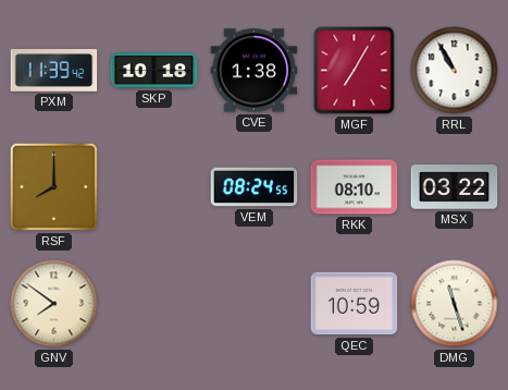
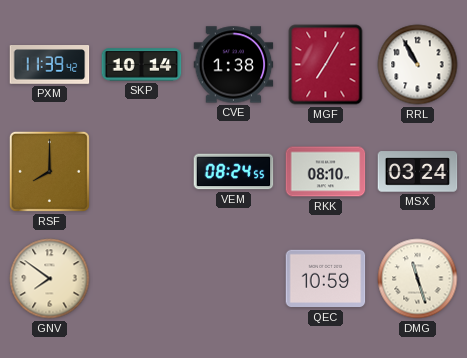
SKP: 10:18 -> 10:14 (142, 65)
MSX: 03:22 -> 03:24 (418, 172)
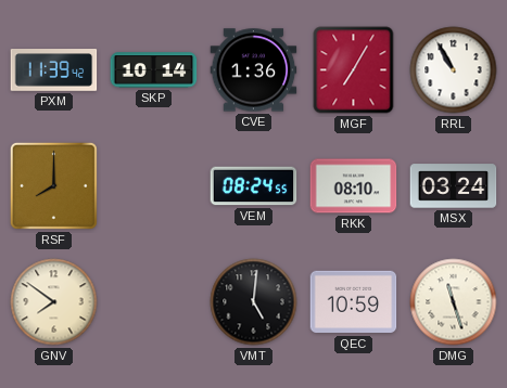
CVE: 1:38 -> 1:36 (254, 70)
VMT: none -> 5:01 (254, 302)
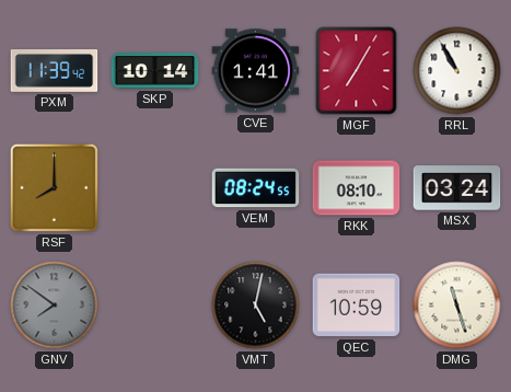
CVE: 1:36 -> 1:41 (256, 71)
GNV dial: cream -> grey (55, 305)
VMT: 5:01 -> 5:02 (256, 305)
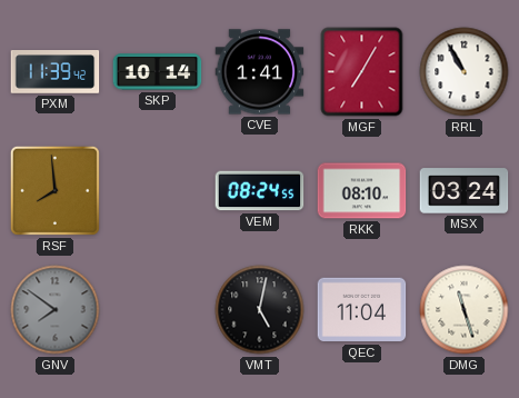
RSF: 8:00 -> 7:59 (54, 190)
QEC: 10:59 -> 11:04 (362, 310)
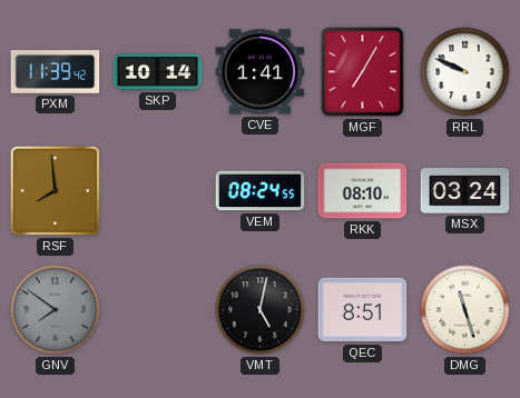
RRL: 10:55 -> 9:49 (465, 72)
QEC: 11:04 -> 8:51 (363, 310)
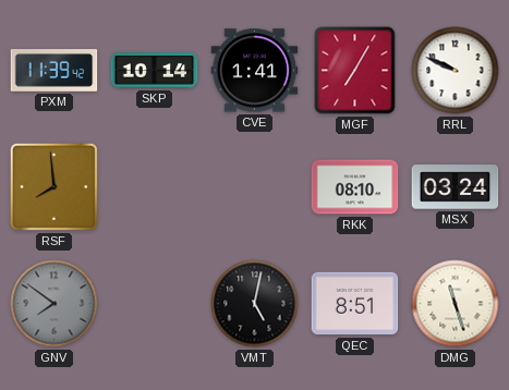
VEM: 08:24 -> none (261, 191)
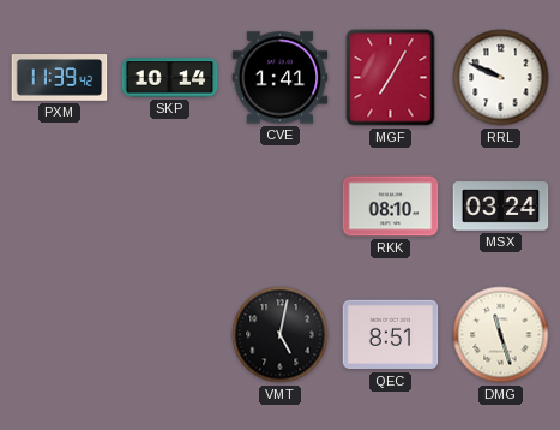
RSF: 7:59 -> none (53, 186)
GNV: 7:51 -> none (54, 304)
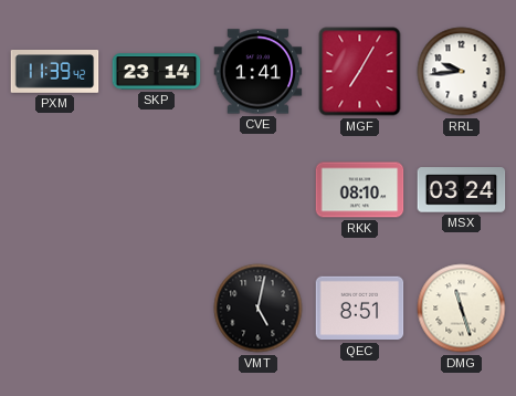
SKP: 10:14 -> 23:14 (157, 72)
RRL: 9:49 -> 9:44 (462, 72)
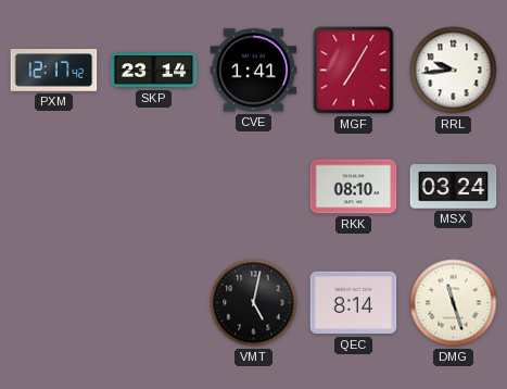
PXM: 11:39 -> 12:17 (54, 71)
QEC: 8:51 -> 8:14 (354, 303)
